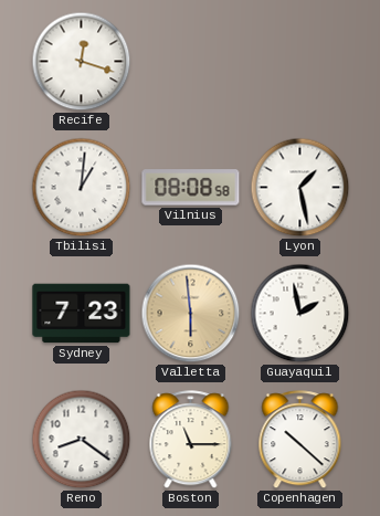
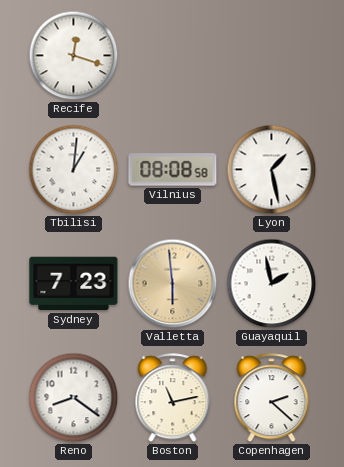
Boston: 11:15 -> 11:13 (173, 398)
Copenhagen: 10:22 -> 2:22 (272, 398)
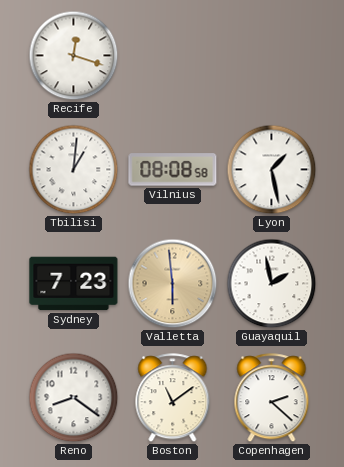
Boston: 11:13 -> 11:09 (173, 398)
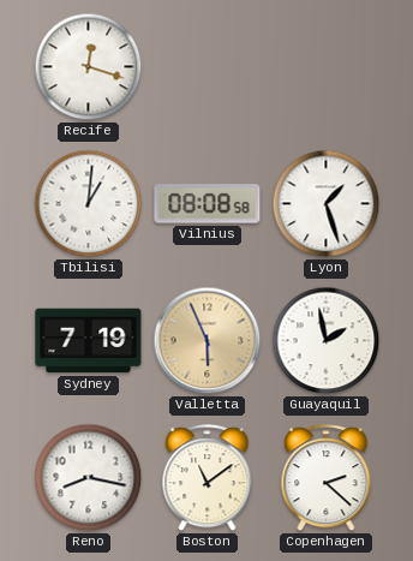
Lyon: 1:28 -> 1:27 (327, 204)
Sydney: 7:23 -> 7:19 (89, 341)
Valletta: 5:59 -> 5:56 (208, 341)
Reno: 8:21 -> 8:17 (89, 478)
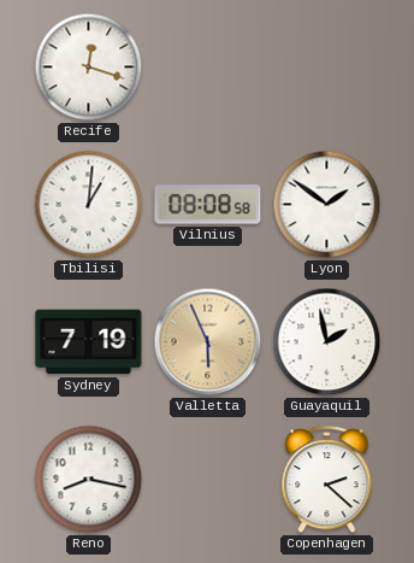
Lyon: 1:27 -> 1:51 (327, 205)
Boston: 11:09 -> none (208, 478)
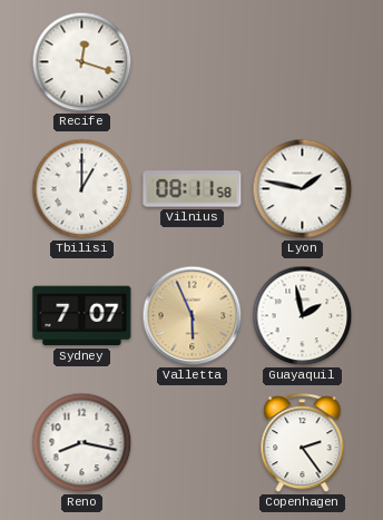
Tbilisi: 1:01 -> 1:00 (82, 189)
Vilnius: 08:08 -> 08:11 (193, 189)
Lyon: 1:51 -> 1:47 (303, 189)
Sydney: 7:19 -> 7:07 (82, 316)
Copenhagen: 2:22 -> 2:24 (303, 443)
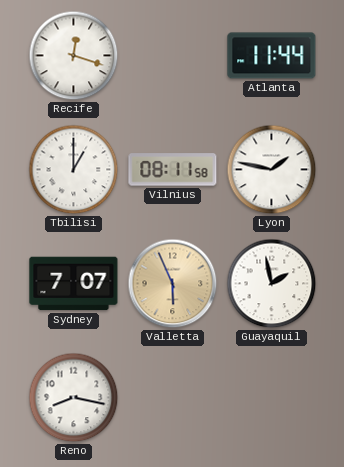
Atlanta: none -> 11:44 (272, 56)
Copenhagen: 2:24 -> none (303, 443)
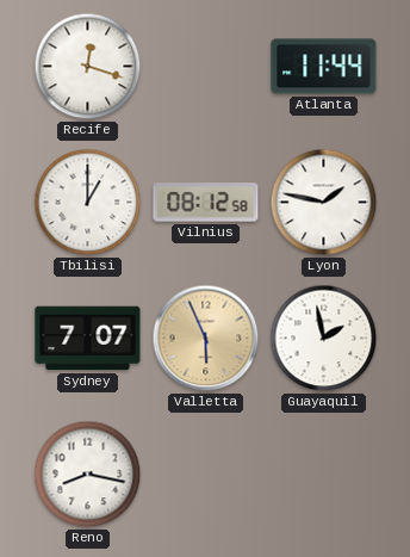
Vilnius: 08:11 -> 08:12 (206, 203)
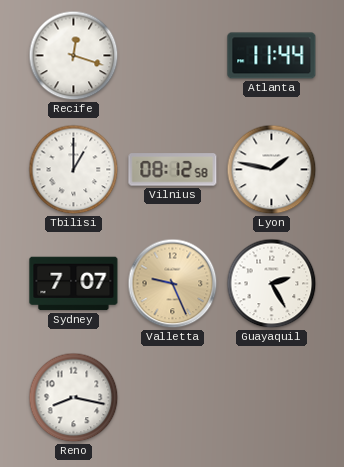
Valletta: 5:56 -> 9:26 (173, 284)
Guayaquil: 1:58 -> 2:25 (272, 284)
